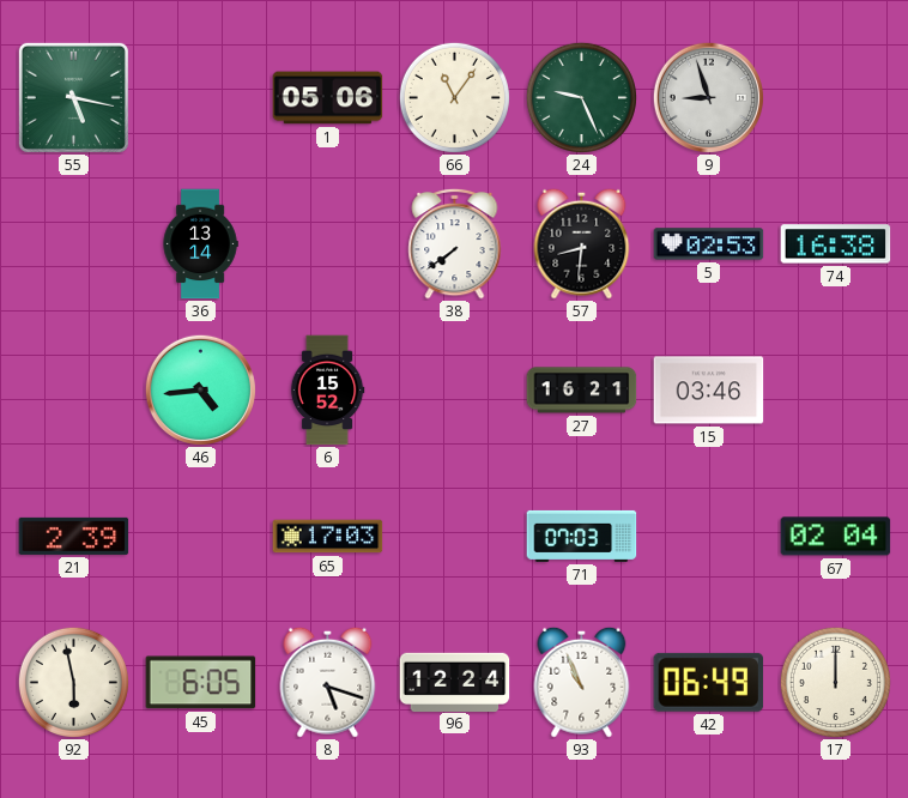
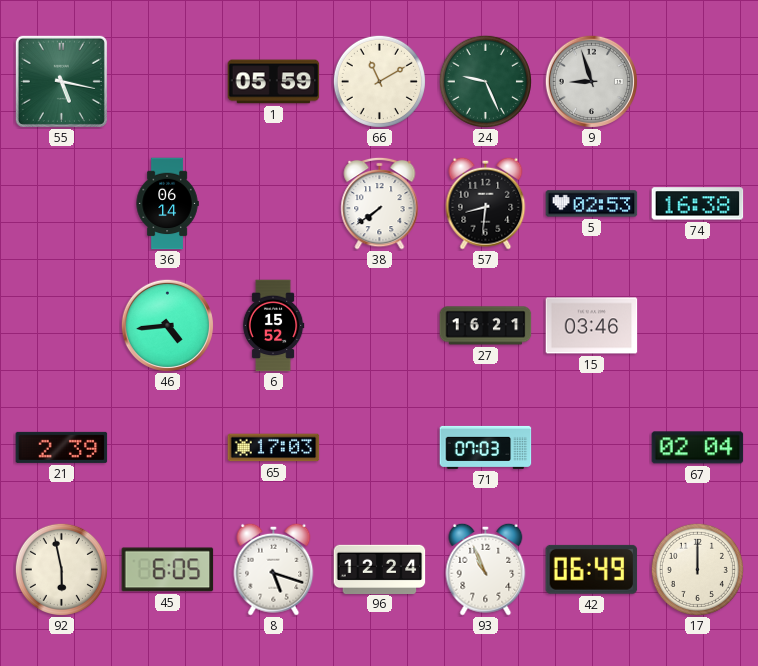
1: 05:06 -> 05:59 (274, 82)
66: 11:06 -> 11:10 (379, 81)
36: 13:14 -> 06:14 (167, 204)
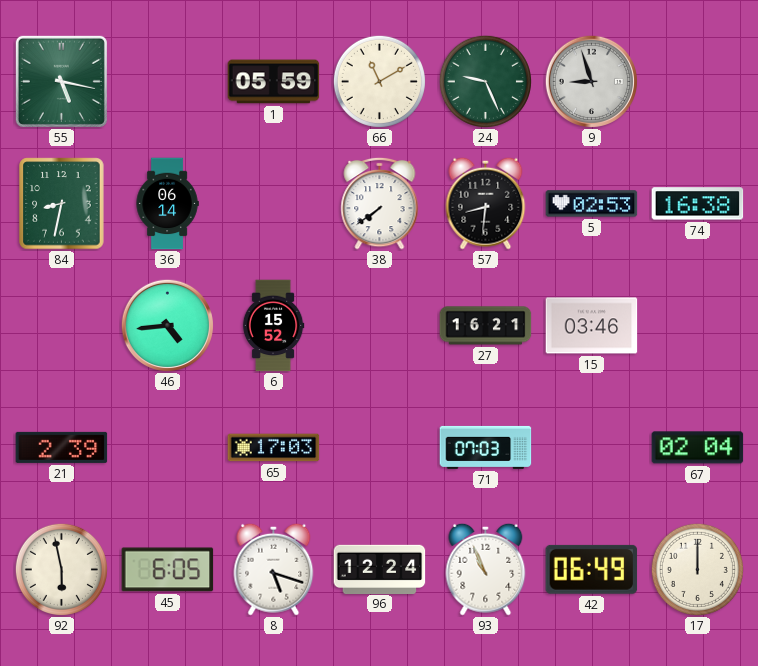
84: none -> 8:32 (62, 204)
